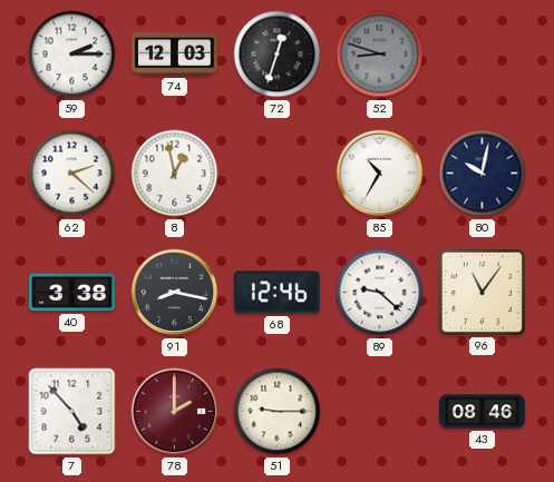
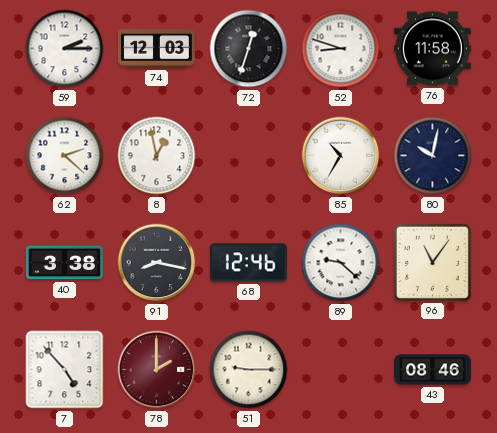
52 dial: grey -> white (341, 49)
76: none -> 11:58 (432, 49)
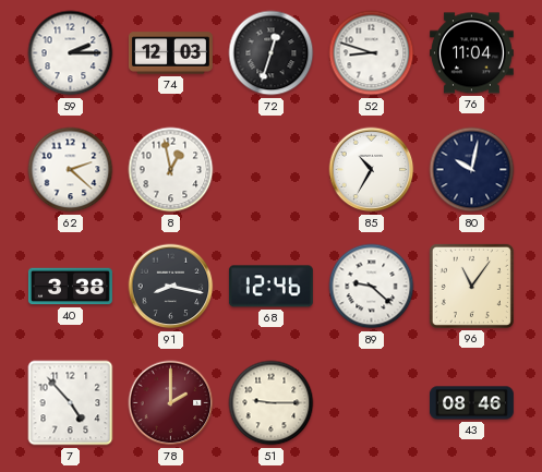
76: 11:58 -> 11:04 (471, 53)
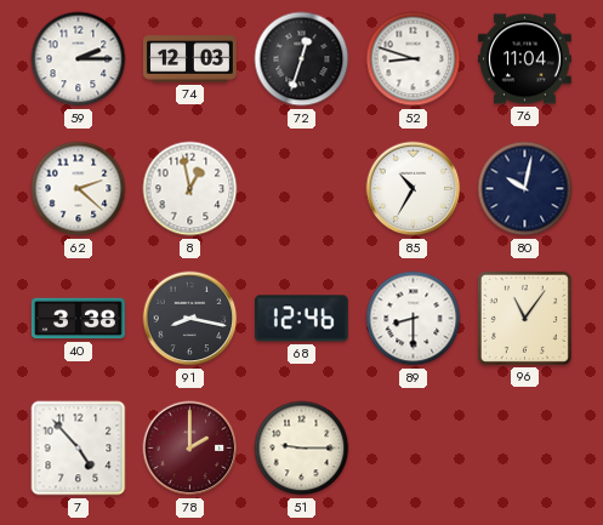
89: 9:22 -> 8:30 (414, 319)
43: 08:46 -> none (472, 403)
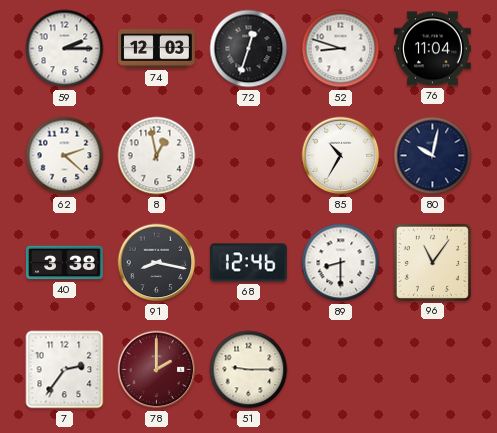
7: 4:53 -> 2:36 (65, 370)
